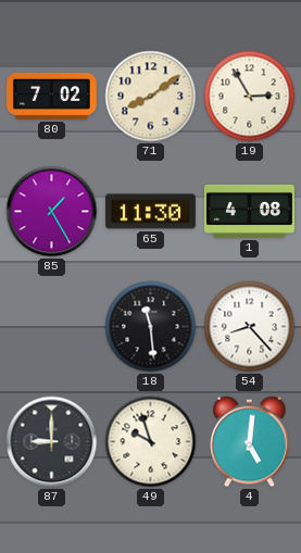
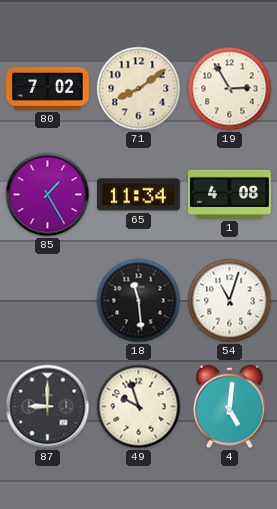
65: 11:30 -> 11:34 (138, 195)
54: 8:23 -> 11:03 (230, 301)
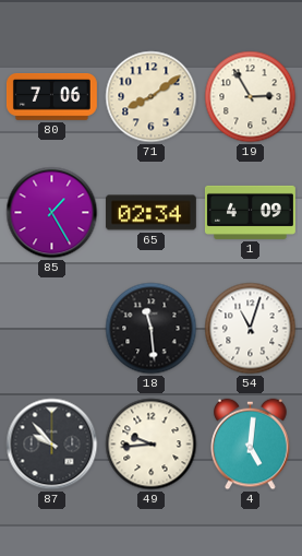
80: 7:02 -> 7:06 (51, 97)
65: 11:34 -> 02:34 (150, 213)
1: 4:08 -> 4:09 (250, 212)
87: 9:00 -> 9:53 (52, 445)
49: 9:57 -> 9:44 (152, 445)
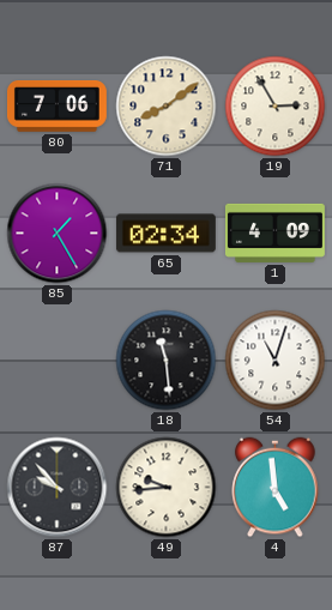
4: 5:01 -> 4:59 (276, 488)
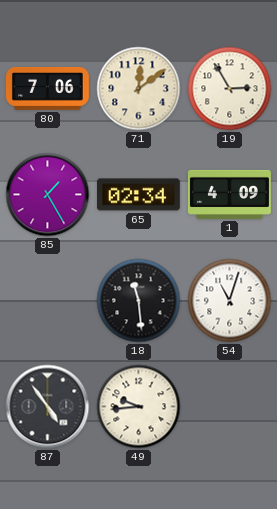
71: 8:09 -> 12:09 (139, 89)
87: 9:53 -> 4:54 (48, 407)
4: 4:59 -> none (276, 488)
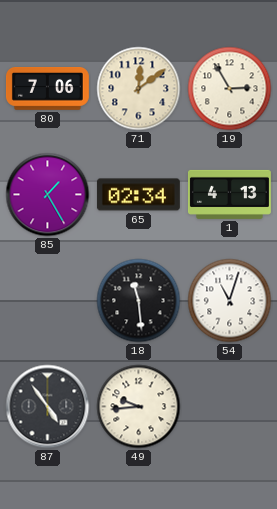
1: 4:09 -> 4:13 (229, 194)
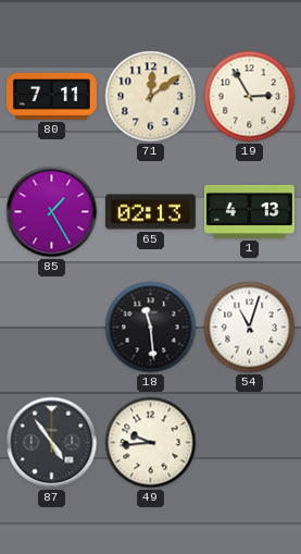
80: 7:06 -> 7:11 (51, 97)
65: 02:34 -> 02:13 (150, 212)
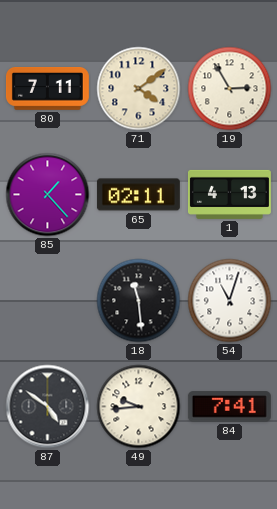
71: 12:09 -> 4:09 (139, 89)
85: 1:25 -> 1:23 (48, 195)
65: 02:13 -> 02:11 (138, 195)
87: 4:54 -> 4:51 (48, 407)
84: none -> 7:41 (229, 407)
